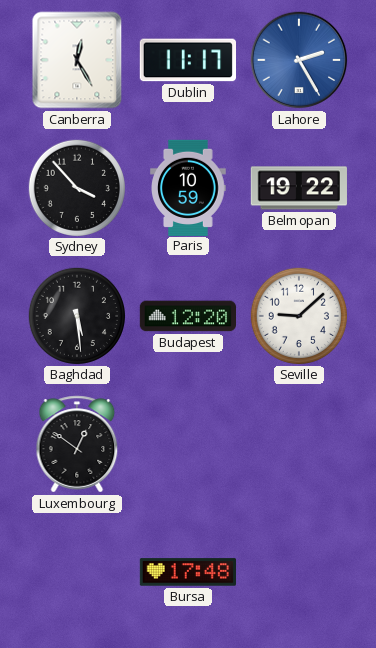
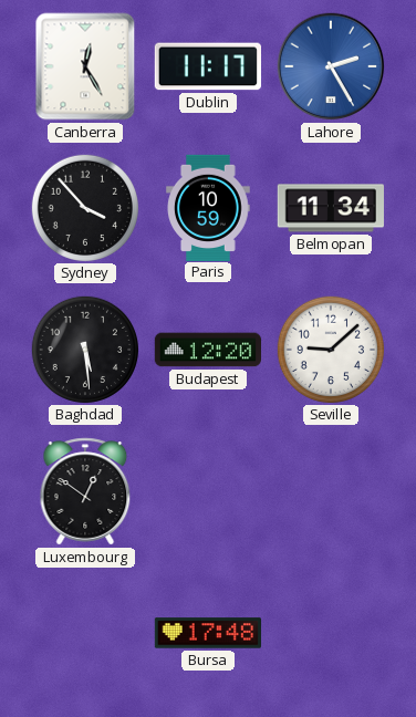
Belmopan: 19:22 -> 11:34 (331, 208)
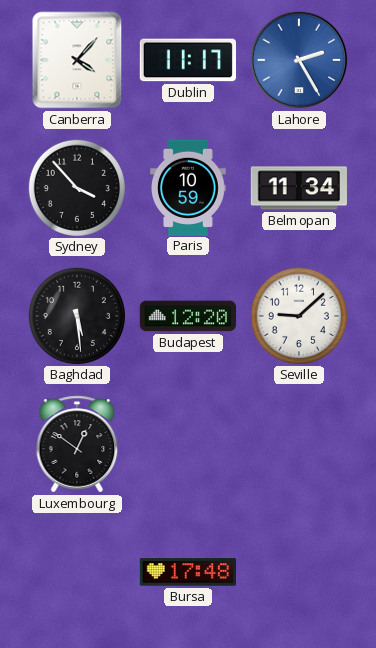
Canberra: 12:25 -> 4:07 (77, 60)
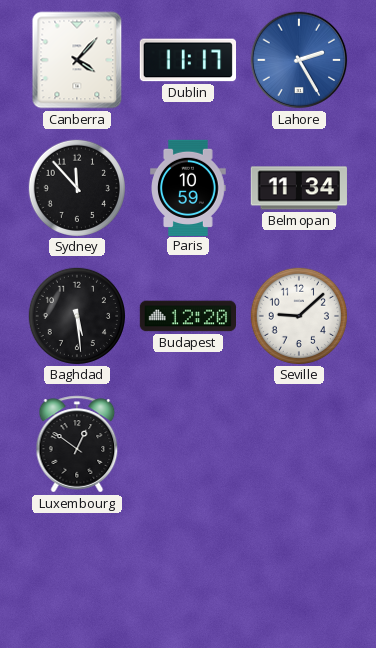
Sydney: 3:53 -> 11:53 (76, 187)
Bursa: 17:48 -> none (187, 572)
